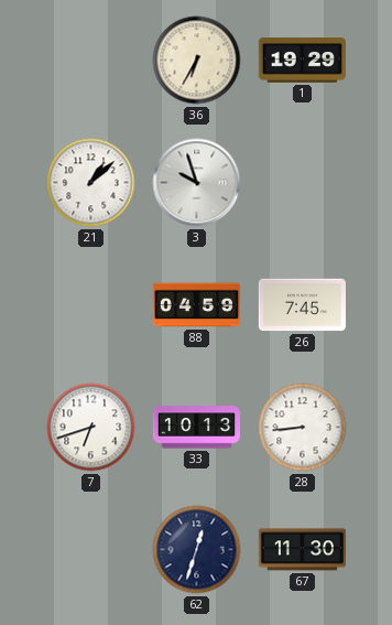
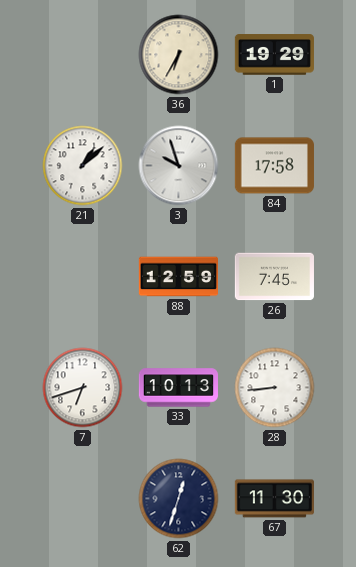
84: none -> 17:58 (274, 166)
88: 04:59 -> 12:59 (178, 277)
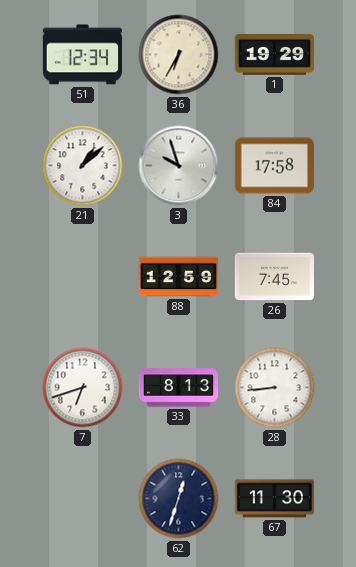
51: none -> 12:34 (82, 55)
33: 10:13 -> 8:13 (178, 388)
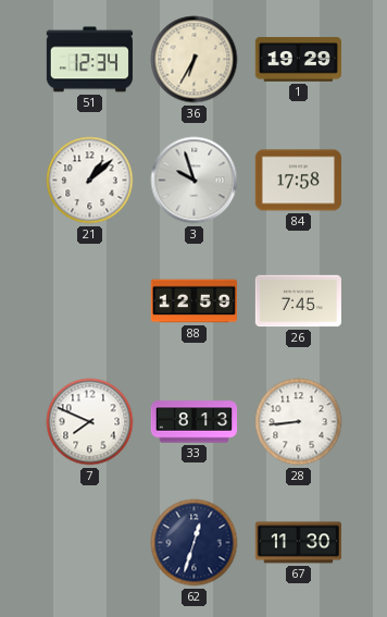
7: 6:42 -> 7:49 (90, 422)
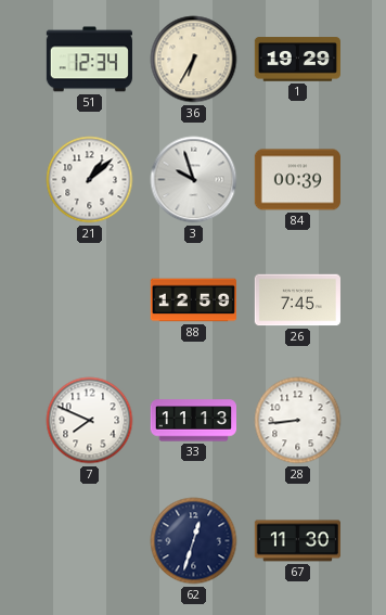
84: 17:58 -> 00:39 (297, 180)
33: 8:13 -> 11:13 (193, 421)
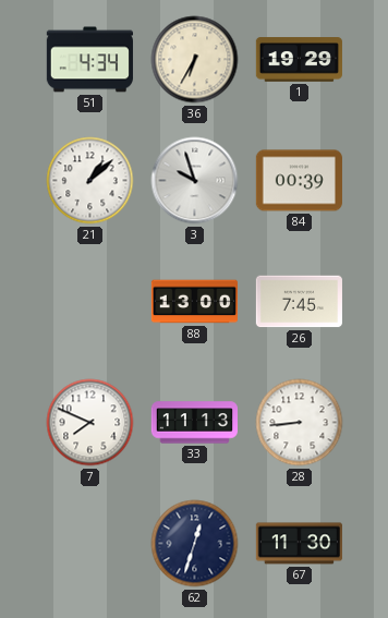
51: 12:34 -> 4:34 (89, 60)
88: 12:59 -> 13:00 (194, 302)
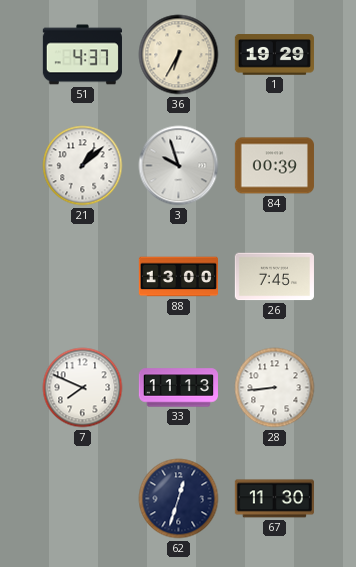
51: 4:34 -> 4:37 (82, 55)
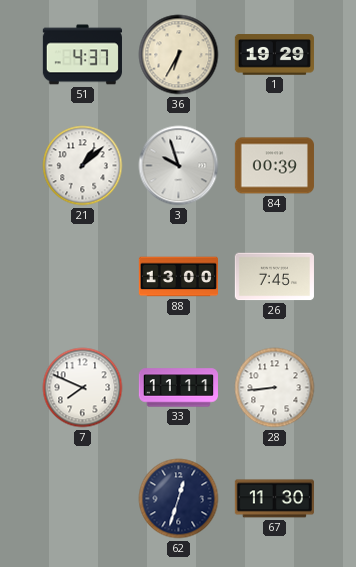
33: 11:13 -> 11:11 (178, 388)
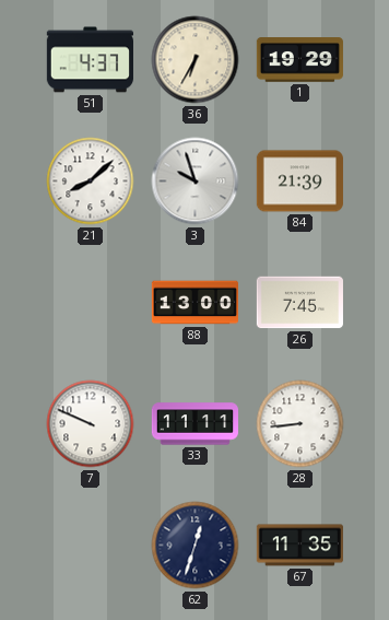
21: 1:08 -> 8:08 (91, 182)
84: 00:39 -> 21:39 (299, 182)
7: 7:49 -> 9:49 (91, 424)
67: 11:30 -> 11:35 (299, 546)
